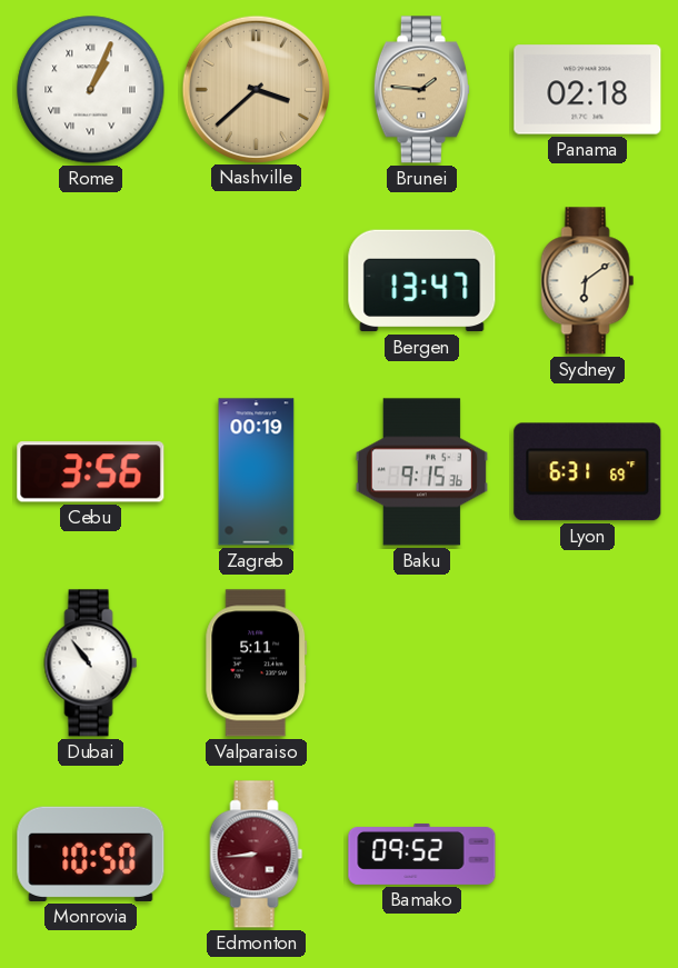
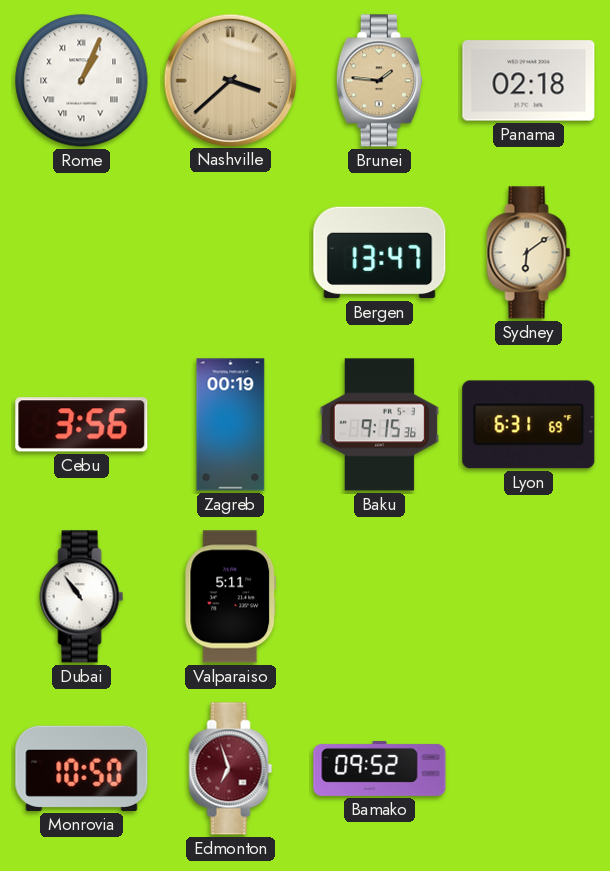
Edmonton: 8:44 -> 6:57 (231, 769)
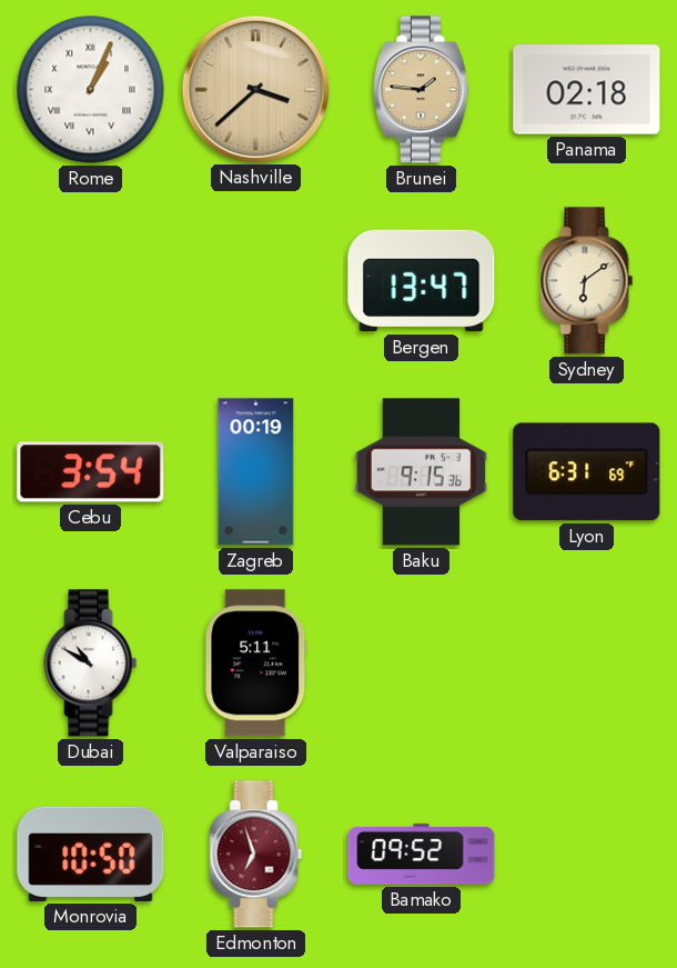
Cebu: 3:56 -> 3:54 (91, 472)
Dubai: 10:54 -> 10:50 (91, 663)
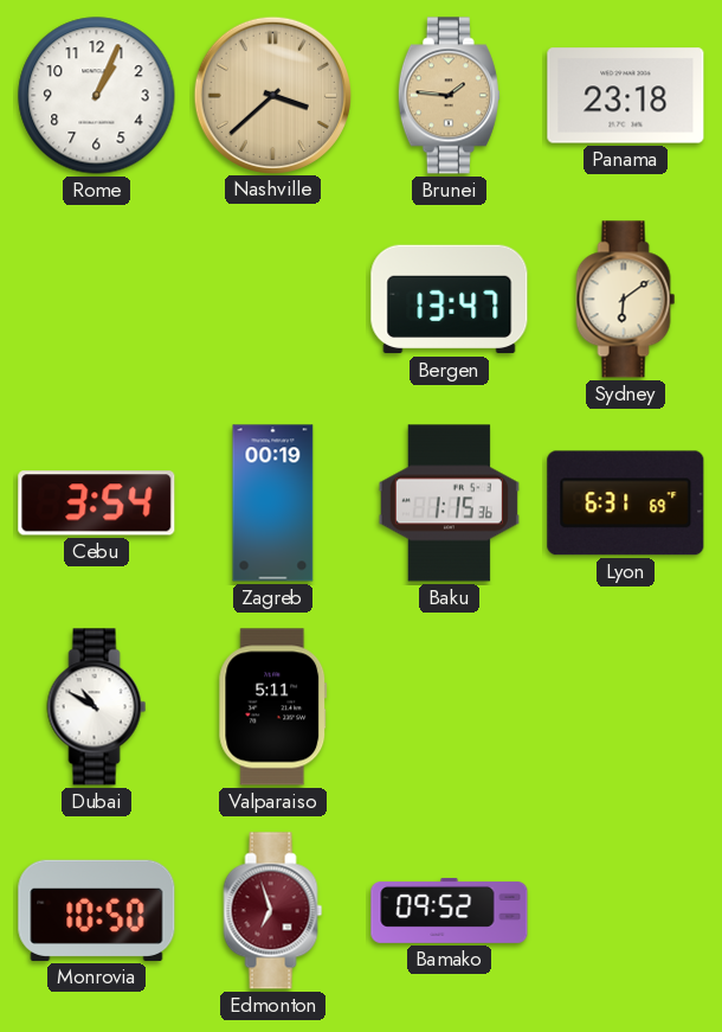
Rome numerals: Roman -> Arabic (97, 96)
Panama: 02:18 -> 23:18 (626, 96)
Baku: 9:15 -> 1:15 (449, 504)
